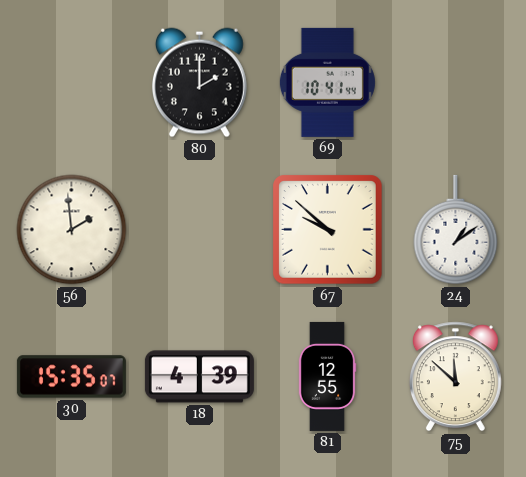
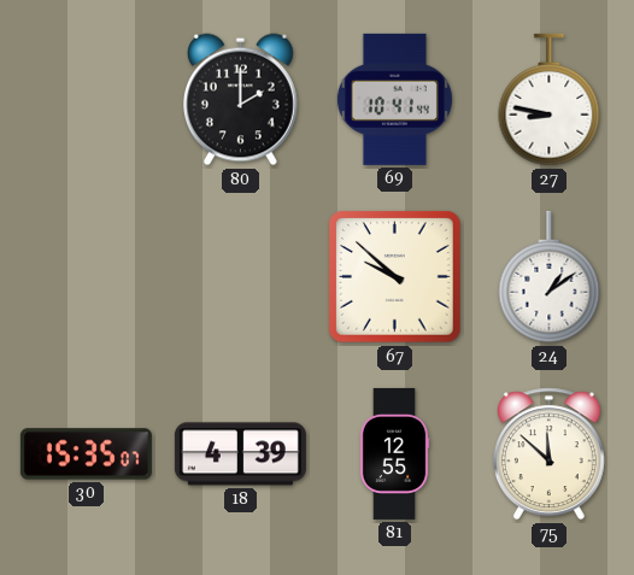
27: none -> 8:47 (550, 100)
56: 1:59 -> none (72, 230)
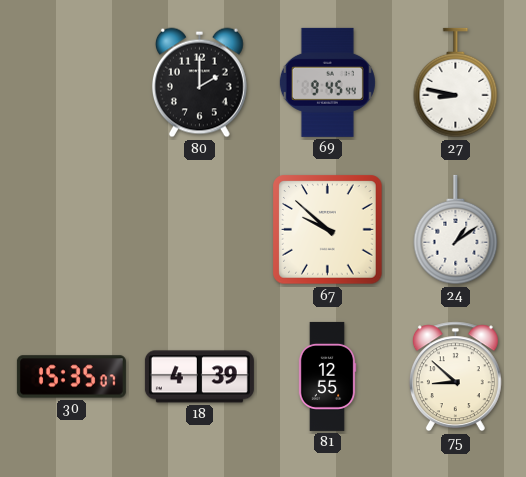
69: 10:41 -> 9:45 (327, 82)
75: 11:52 -> 8:52 (455, 377)
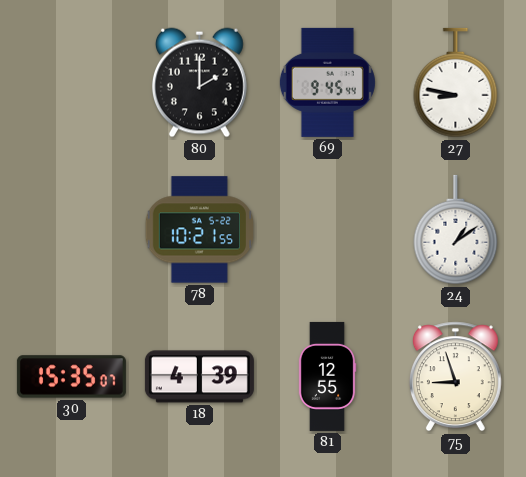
78: none -> 10:21 (199, 230)
67: 9:52 -> none (328, 230)
75: 8:52 -> 8:57 (455, 377)
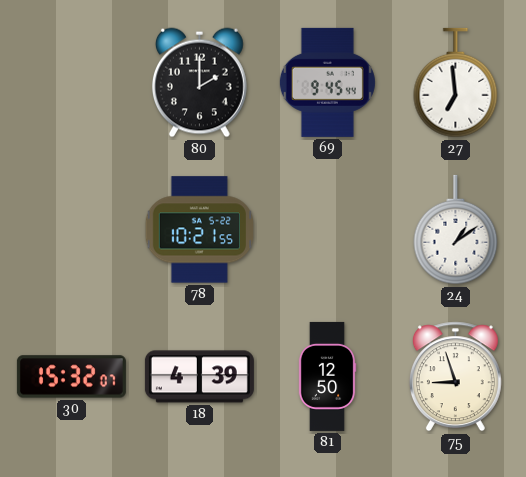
27: 8:47 -> 6:59 (456, 83)
30: 15:35 -> 15:32 (71, 377)
81: 12:55 -> 12:50 (327, 376)
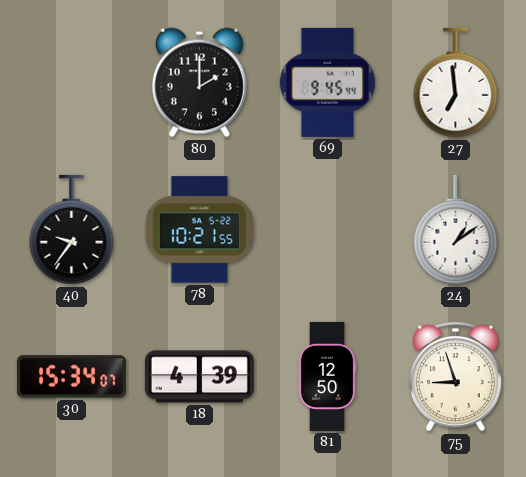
40: none -> 9:36 (72, 230)
30: 15:32 -> 15:34 (71, 377)
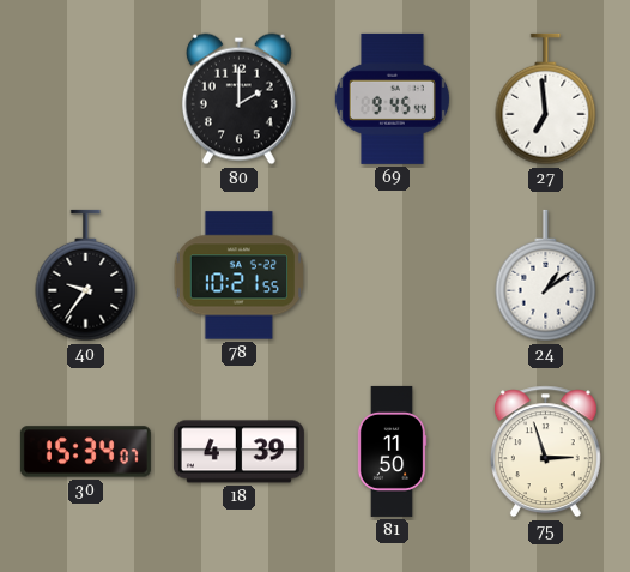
81: 12:50 -> 11:50 (392, 451)
75: 8:57 -> 2:57 (545, 452)
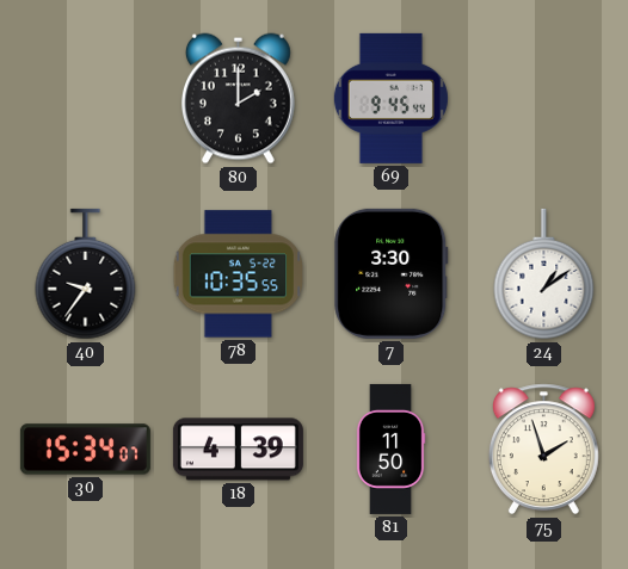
27: 6:59 -> none (546, 100)
78: 10:21 -> 10:35 (238, 274)
7: none -> 3:30 (392, 273)
75: 2:57 -> 1:57 (543, 450)
